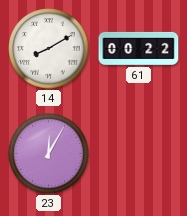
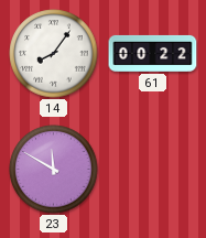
14: 8:10 -> 8:06 (54, 54)
23: 12:05 -> 11:50 (54, 170)
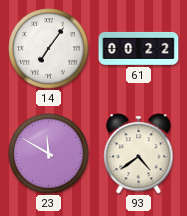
14: 8:06 -> 7:06 (49, 49)
93: none -> 4:39 (139, 154)
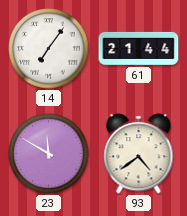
61: 00:22 -> 21:44 (139, 48)
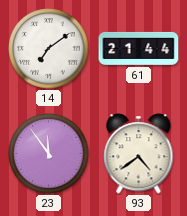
14: 7:06 -> 7:09 (49, 49)
23: 11:50 -> 11:54 (49, 154)
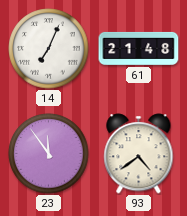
14: 7:09 -> 7:04 (49, 49)
61: 21:44 -> 21:48 (139, 48)
